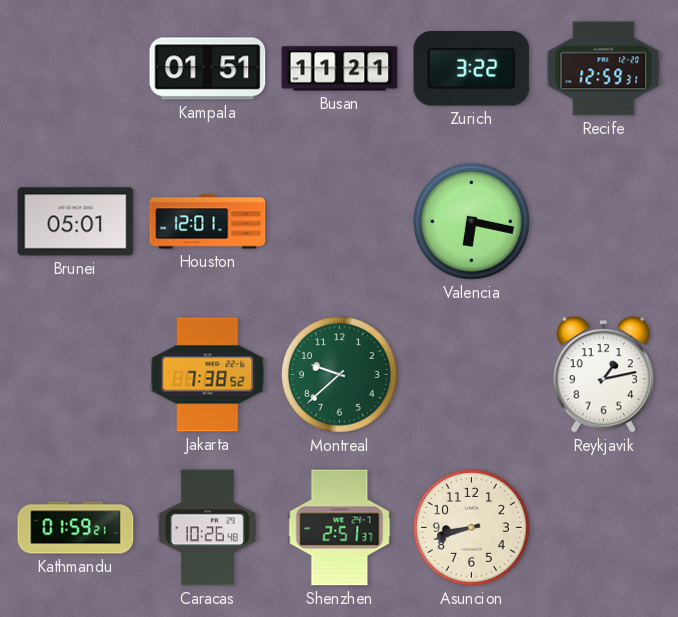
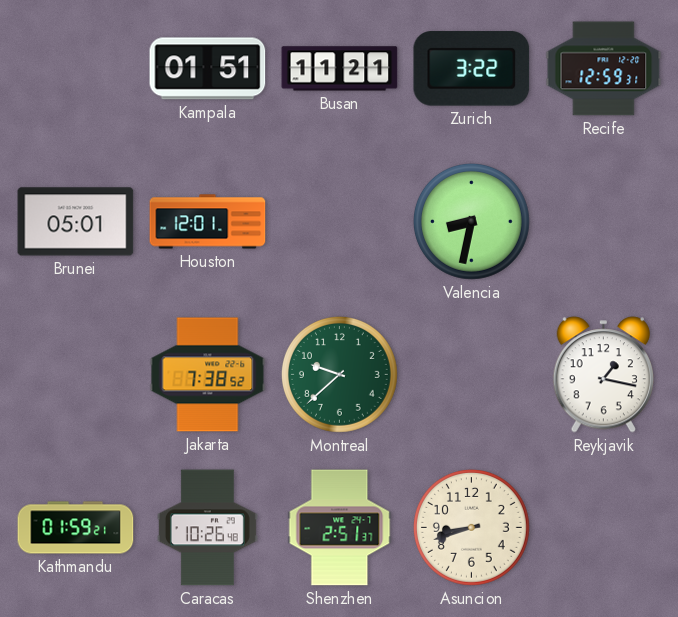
Valencia: 6:17 -> 8:32 (471, 221)
Reykjavik: 1:13 -> 1:17 (603, 375)
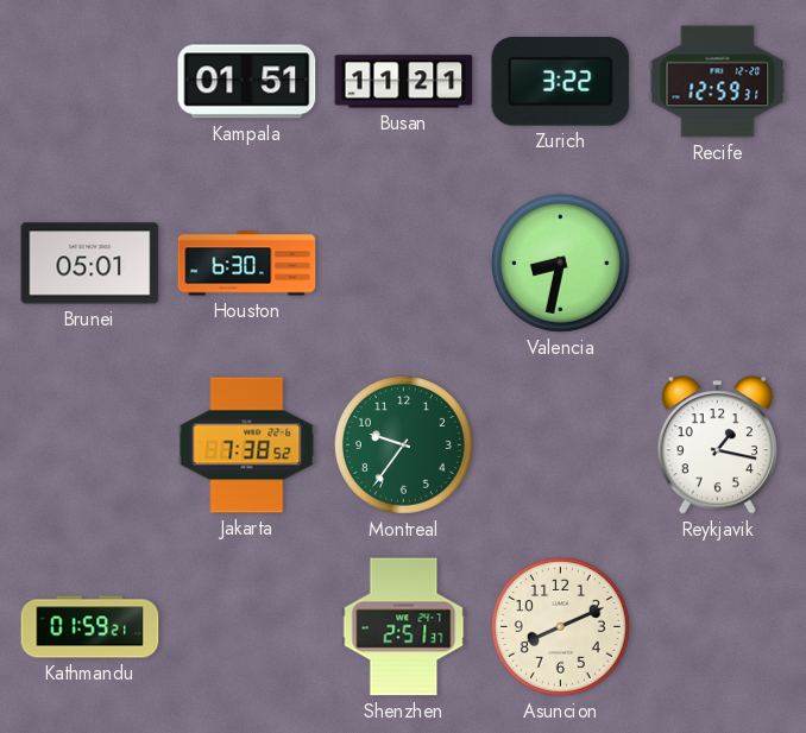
Houston: 12:01 -> 6:30 (247, 264)
Montreal: 9:38 -> 9:36 (403, 444)
Caracas: 10:26 -> none (207, 528)
Asuncion: 8:42 -> 8:11 (560, 626)
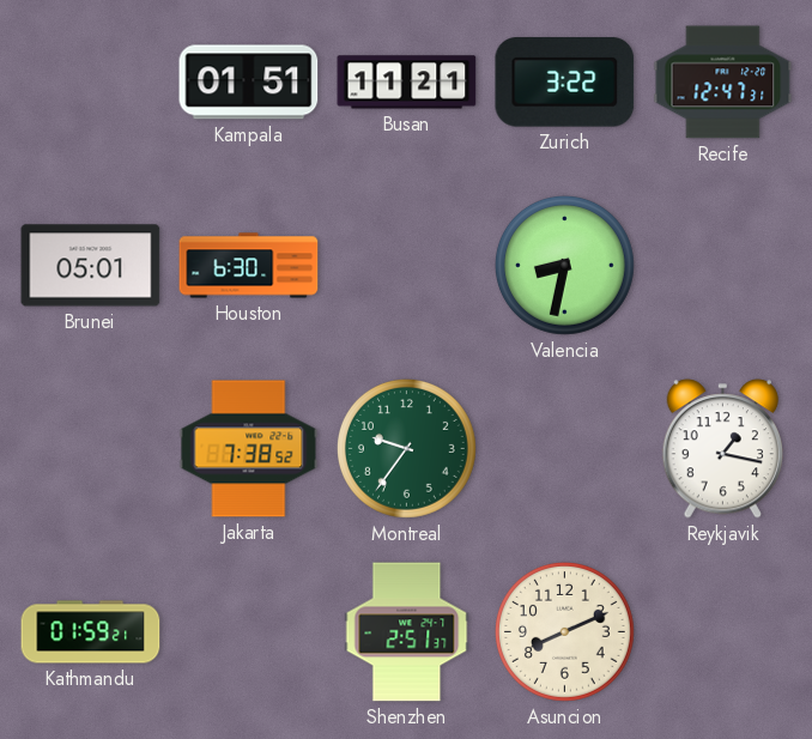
Recife: 12:59 -> 12:47 (723, 83)
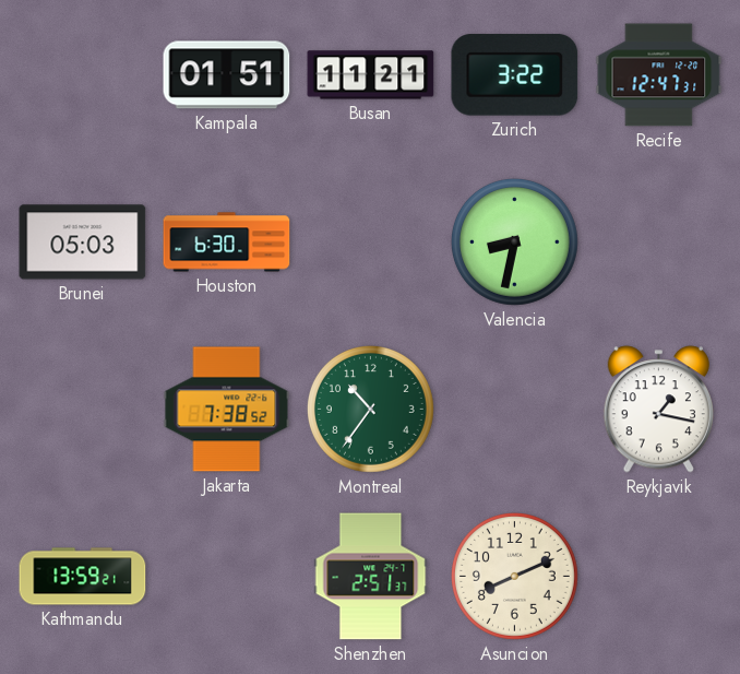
Brunei: 05:01 -> 05:03 (83, 243)
Montreal: 9:36 -> 10:36 (370, 409)
Kathmandu: 01:59 -> 13:59 (83, 577)
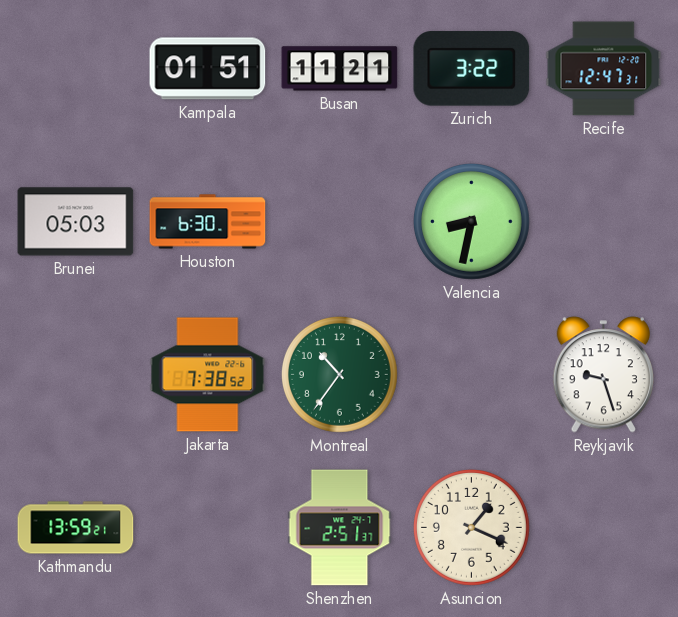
Reykjavik: 1:17 -> 9:27 (603, 375)
Asuncion: 8:11 -> 1:19 (471, 527)
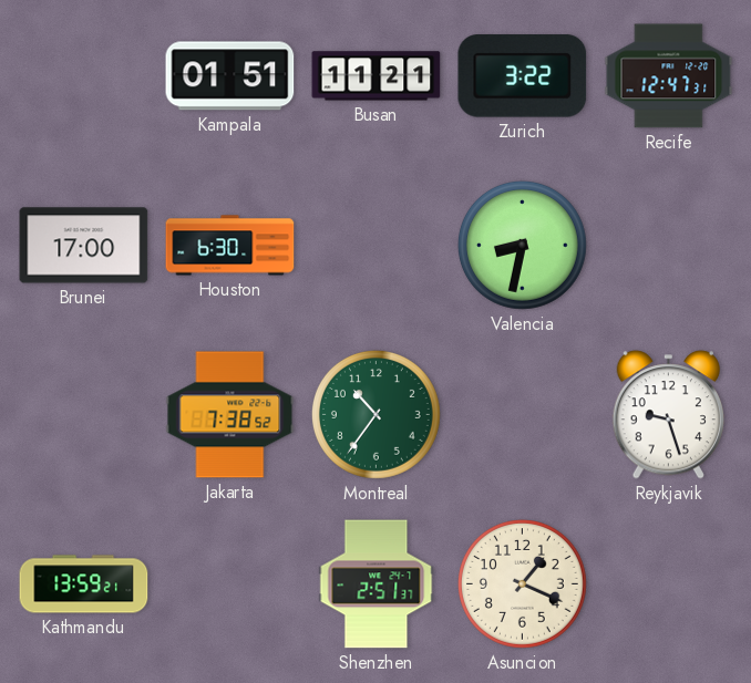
Brunei: 05:03 -> 17:00 (84, 246)
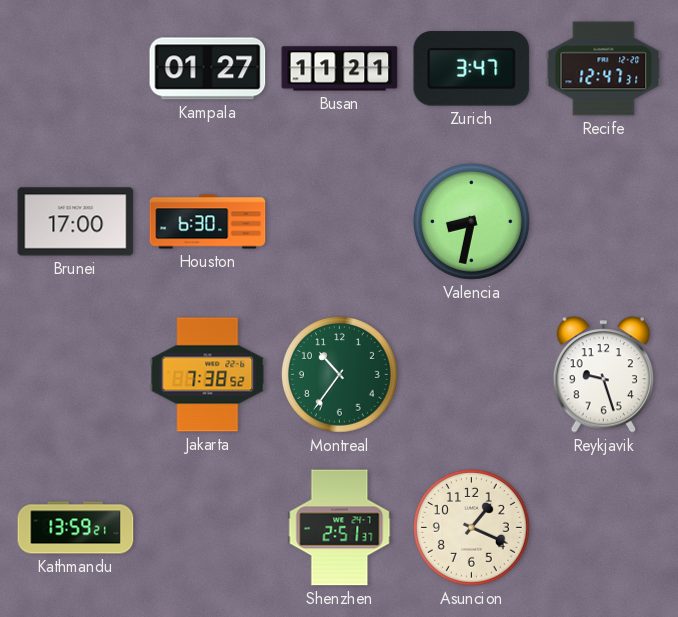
Kampala: 01:51 -> 01:27 (208, 69)
Zurich: 3:22 -> 3:47 (472, 69)
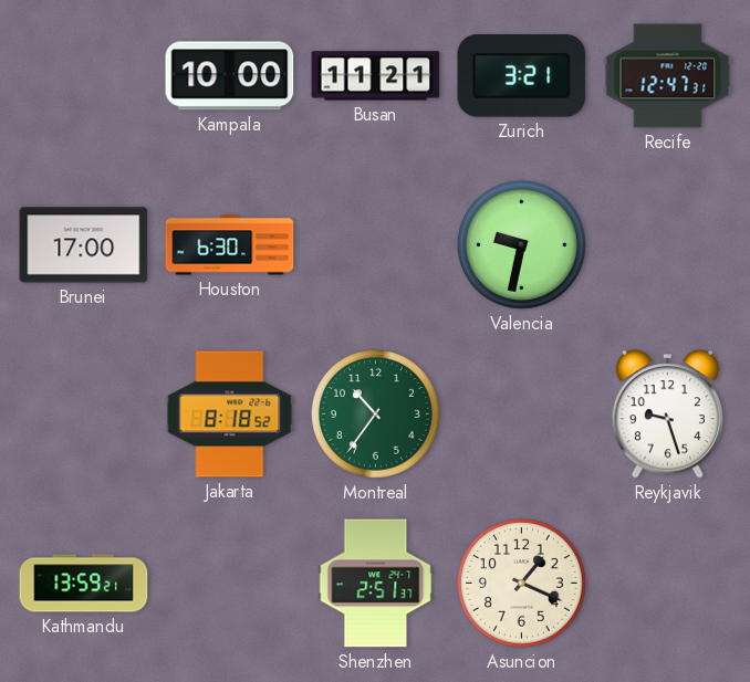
Kampala: 01:27 -> 10:00 (230, 76)
Zurich: 3:47 -> 3:21 (522, 76)
Valencia: 8:32 -> 9:32 (521, 244)
Jakarta: 7:38 -> 8:18 (230, 415)
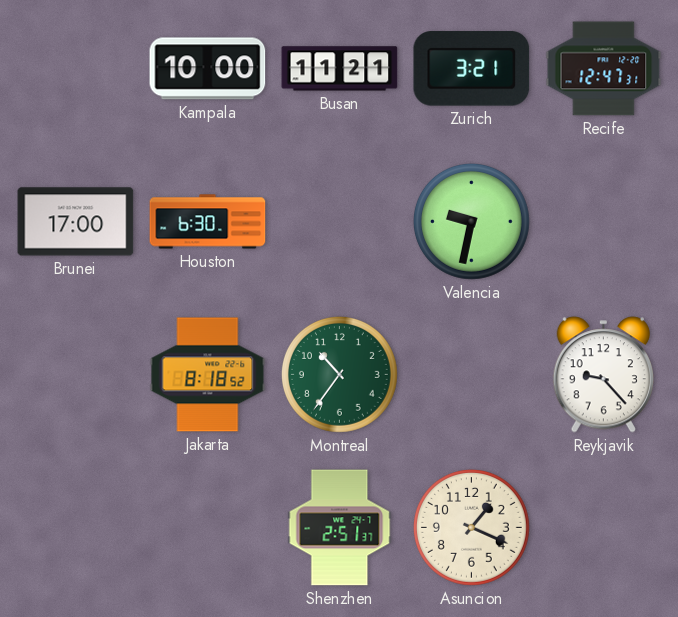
Reykjavik: 9:27 -> 9:23 (603, 375)
Kathmandu: 13:59 -> none (84, 584)
